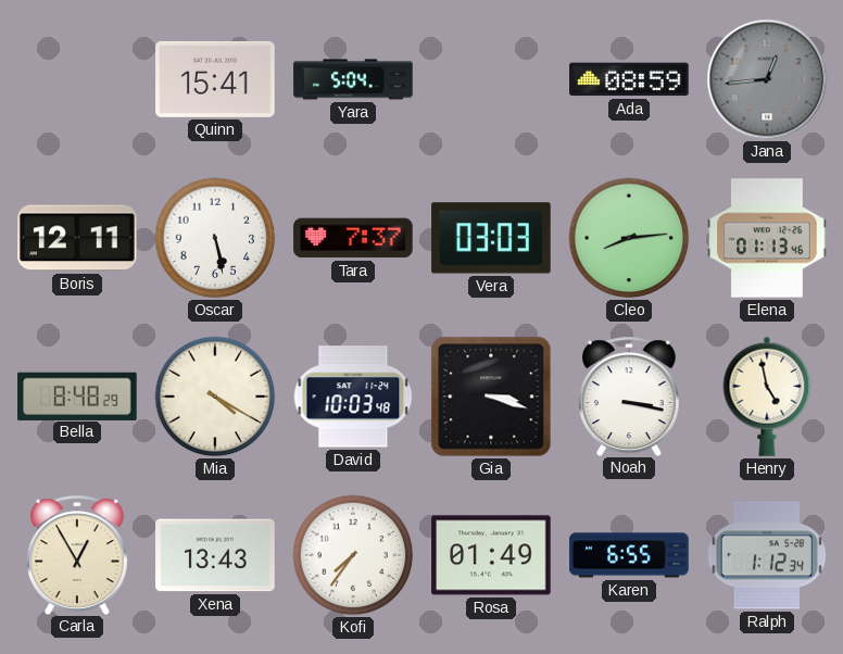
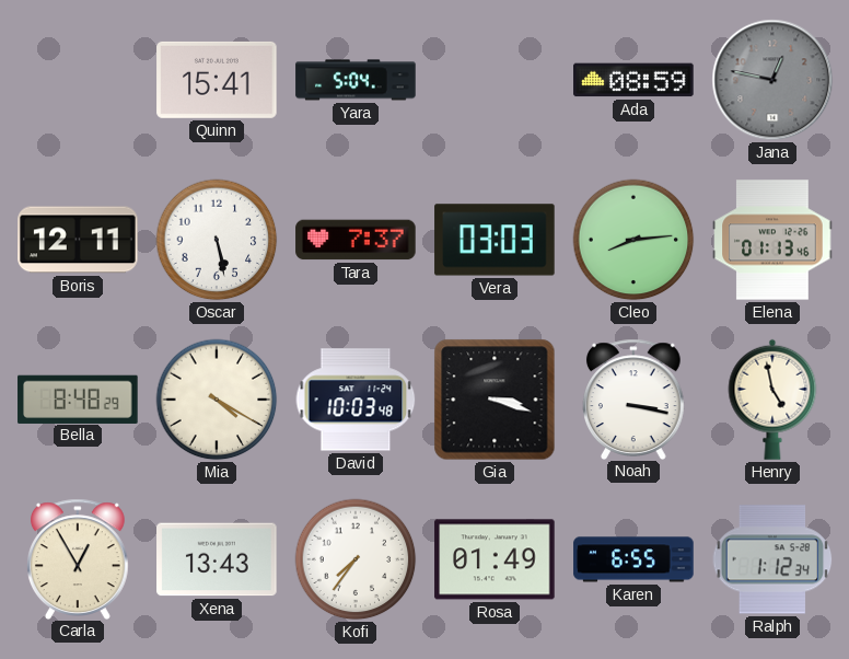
Jana: 12:44 -> 12:47 (772, 80)
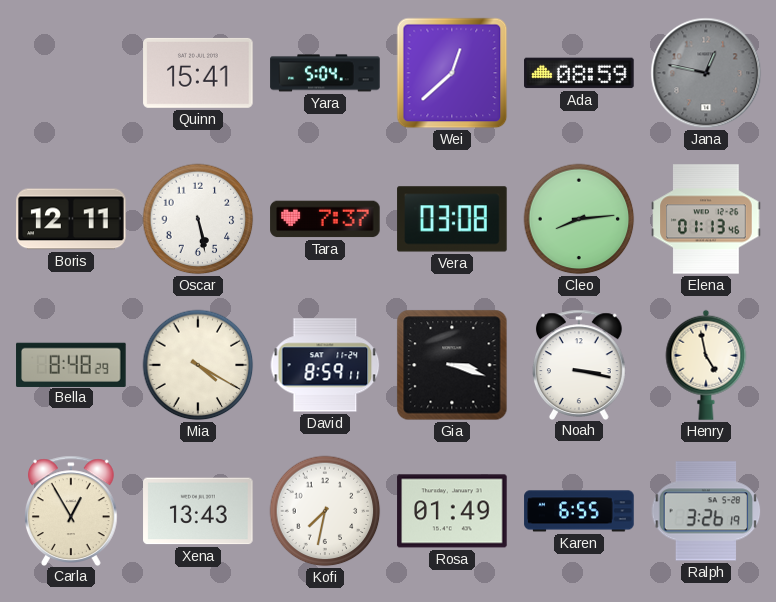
Wei: none -> 12:38 (452, 73)
Vera: 03:03 -> 03:08 (452, 219)
David: 10:03 -> 8:59 (325, 365)
Kofi: 7:36 -> 7:32 (325, 511)
Ralph: 1:12 -> 3:26 (706, 511)
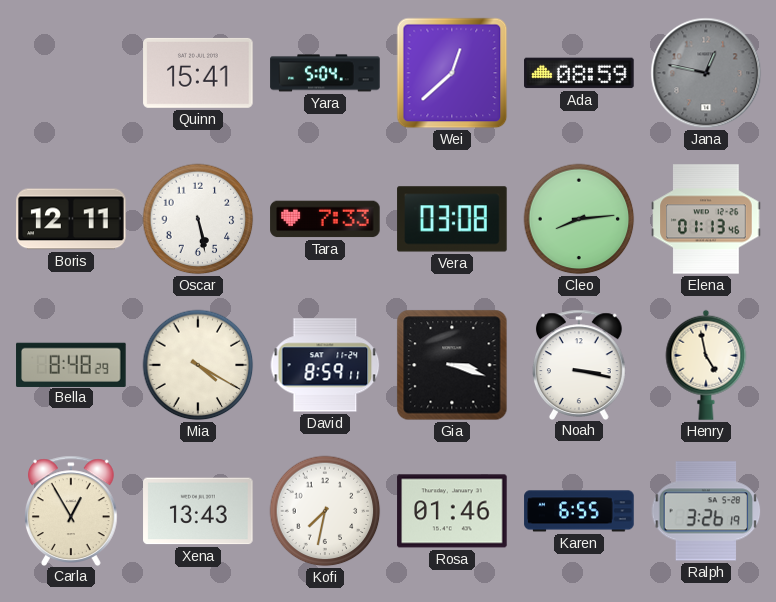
Tara: 7:37 -> 7:33 (325, 219)
Rosa: 01:49 -> 01:46 (452, 511)
